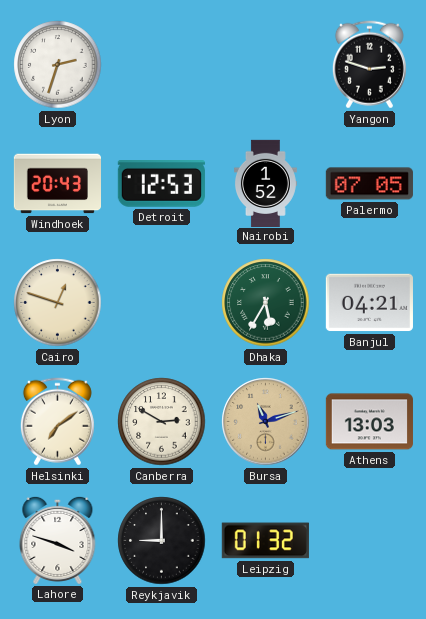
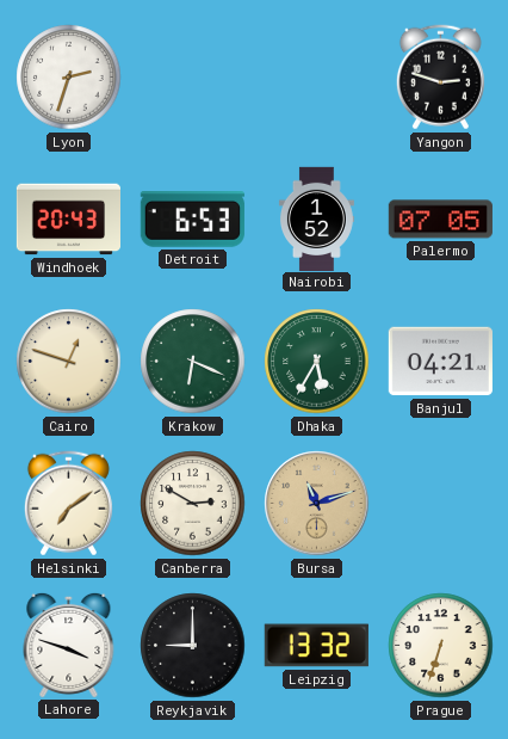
Detroit: 12:53 -> 6:53 (192, 220)
Krakow: none -> 6:19 (193, 362)
Athens: 13:03 -> none (369, 422)
Leipzig: 01:32 -> 13:32 (316, 646)
Prague: none -> 6:33 (441, 646)
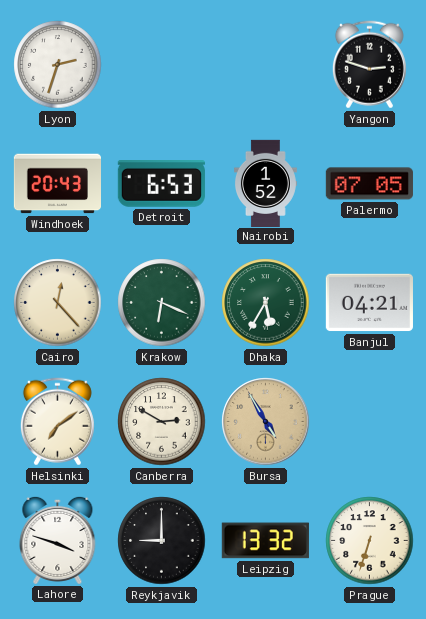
Cairo: 12:48 -> 12:23 (58, 303)
Bursa: 11:12 -> 4:55 (266, 422)
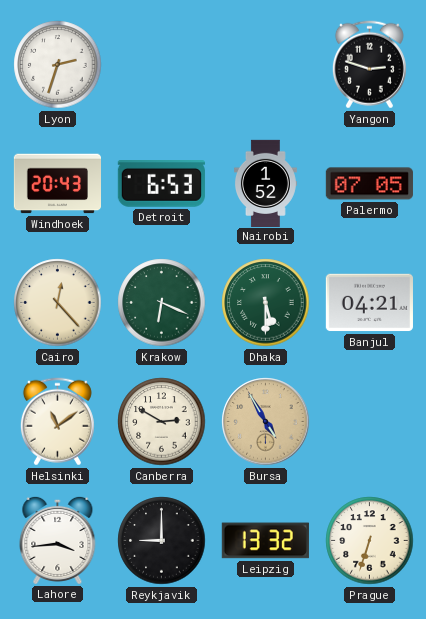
Dhaka: 5:35 -> 5:30 (266, 303)
Helsinki: 7:09 -> 11:09 (57, 422)
Lahore: 3:48 -> 3:44 (58, 540)
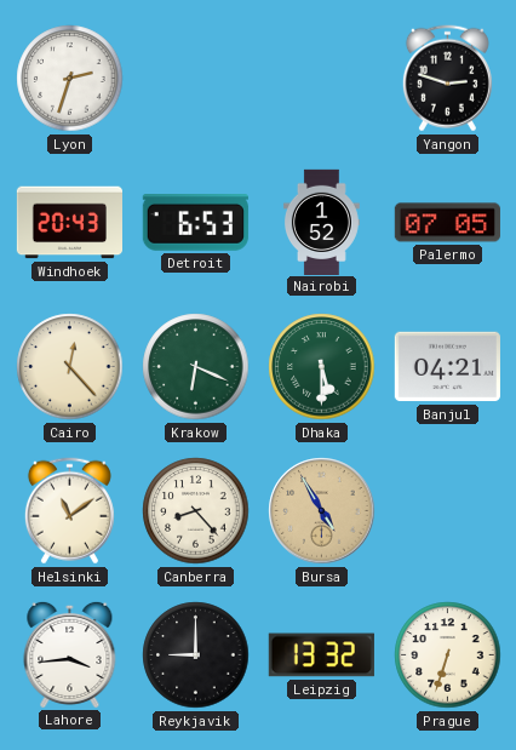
Canberra: 2:50 -> 8:23 (196, 511)
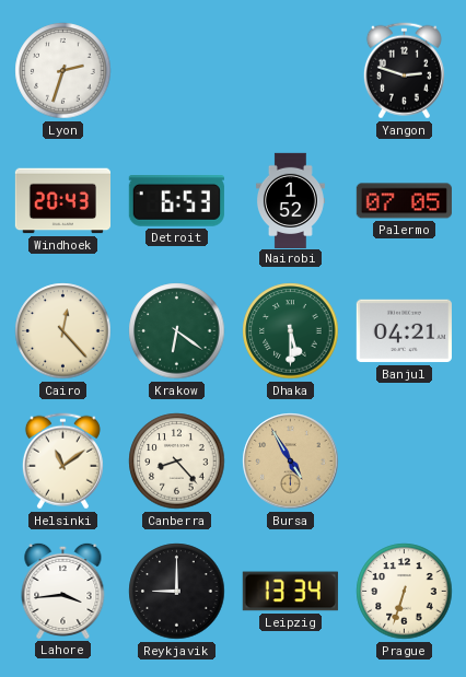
Krakow: 6:19 -> 6:21 (177, 331)
Leipzig: 13:32 -> 13:34 (290, 592)
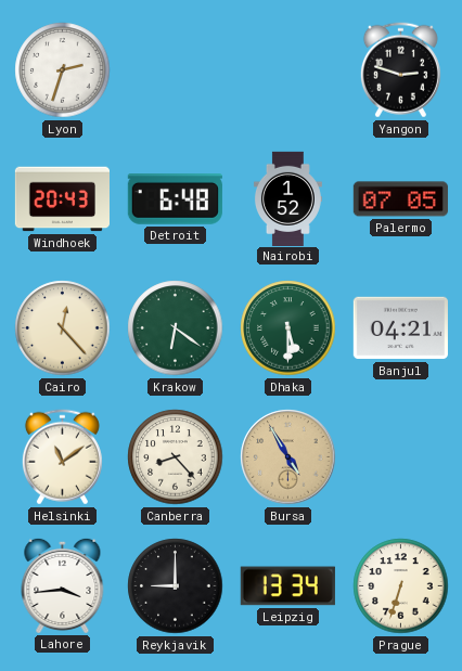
Detroit: 6:53 -> 6:48 (175, 199)
